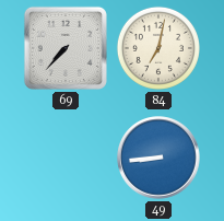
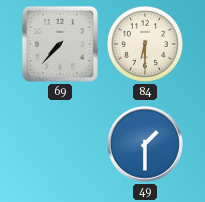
84: 7:02 -> 6:30 (145, 44)
49: 8:44 -> 1:30 (145, 144)
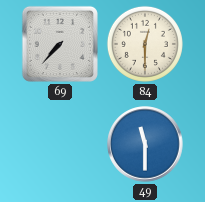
84: 6:30 -> 12:30 (145, 44)
49: 1:30 -> 11:30 (145, 144)
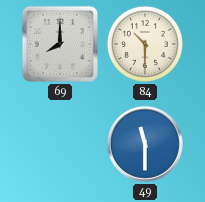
69: 7:37 -> 8:00 (60, 44)
84: 12:30 -> 10:30 (145, 44)
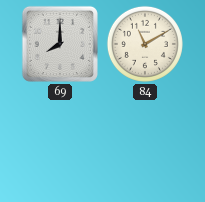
84: 10:30 -> 11:10 (145, 44)
49: 11:30 -> none (145, 144)
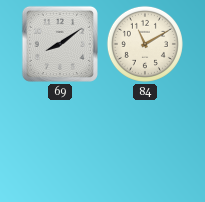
69: 8:00 -> 8:09 (60, 44)
